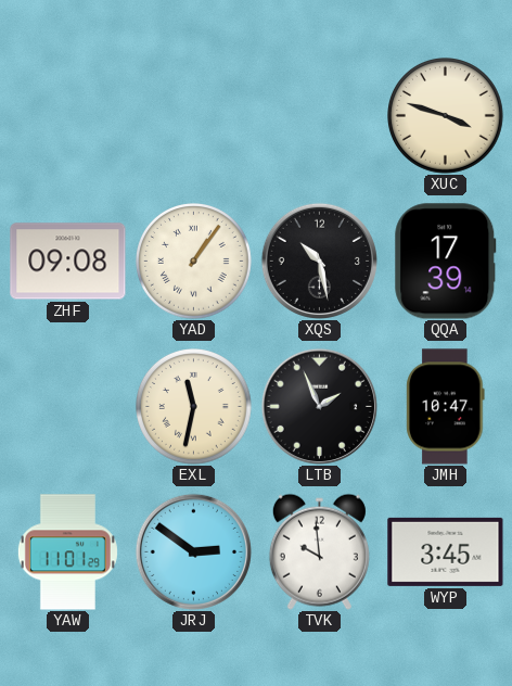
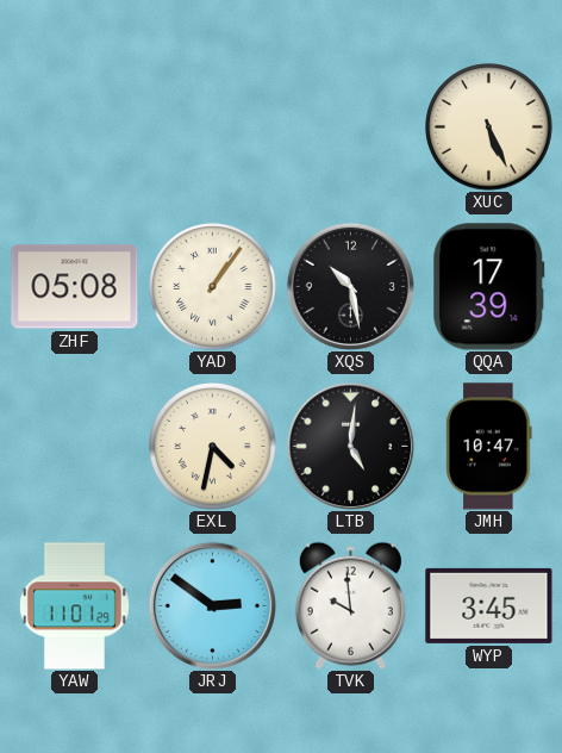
XUC: 3:48 -> 5:26 (489, 127)
ZHF: 09:08 -> 05:08 (75, 287)
EXL: 11:32 -> 4:32 (213, 447)
LTB: 1:56 -> 5:01 (350, 446)
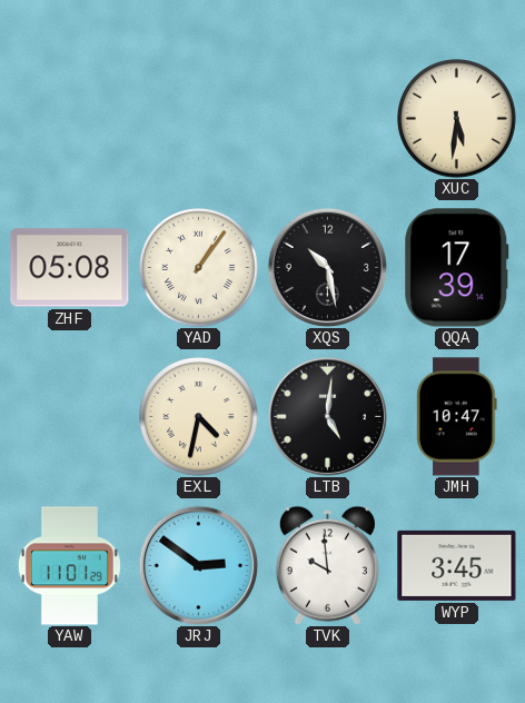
XUC: 5:26 -> 5:31 (457, 119)
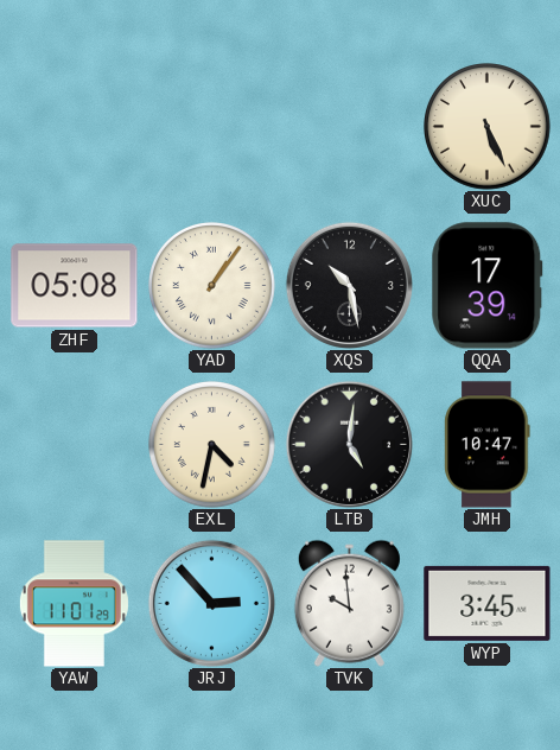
XUC: 5:31 -> 5:26 (488, 127)
JRJ: 2:51 -> 2:53 (211, 603)
